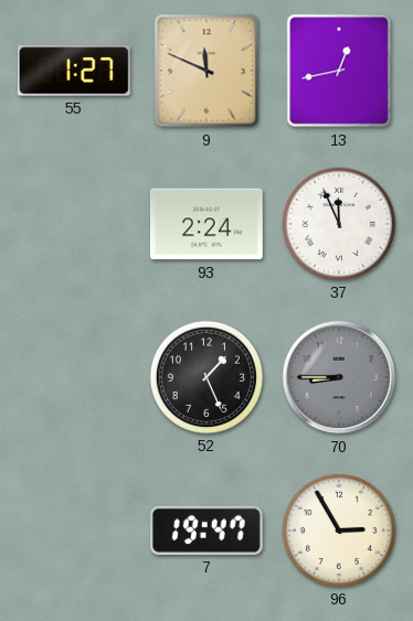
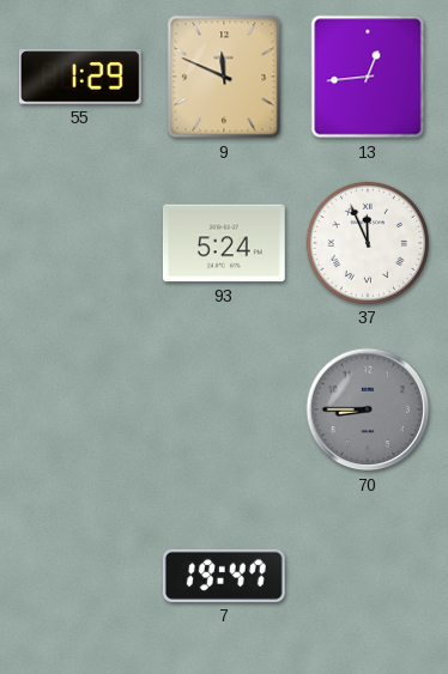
55: 1:27 -> 1:29 (80, 77)
13: 12:43 -> 12:44 (368, 77)
93: 2:24 -> 5:24 (224, 243)
52: 1:26 -> none (206, 377)
96: 2:55 -> none (339, 531)
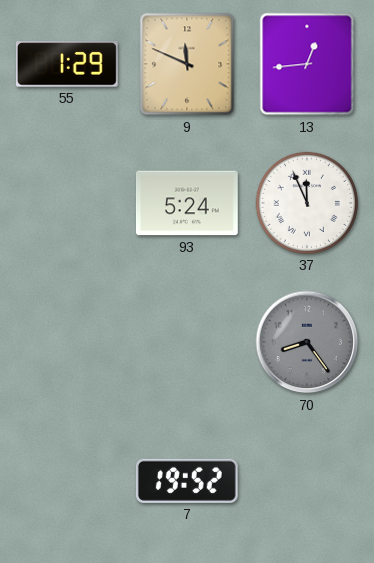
70: 8:45 -> 8:24 (307, 342)
7: 19:47 -> 19:52 (187, 481)
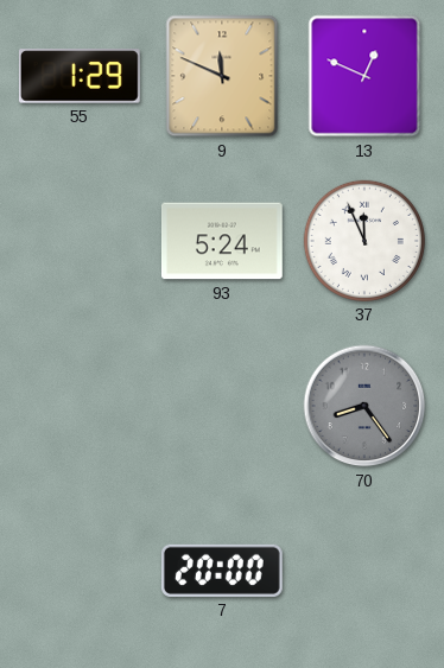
13: 12:44 -> 12:49 (364, 76)
7: 19:52 -> 20:00 (222, 571)
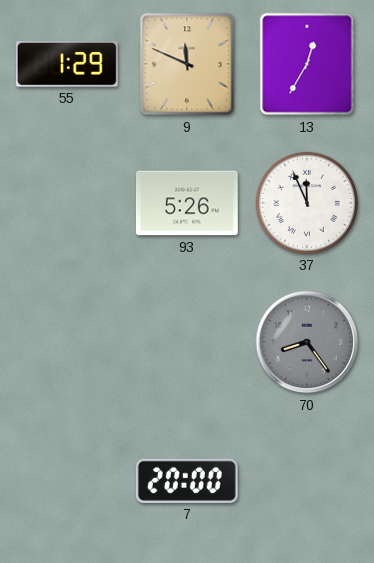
13: 12:49 -> 12:35 (307, 64)
93: 5:24 -> 5:26 (187, 203)
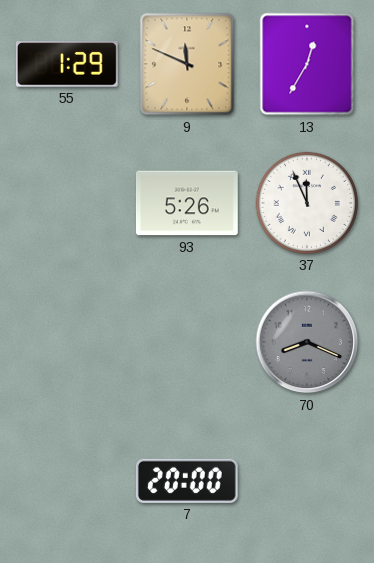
70: 8:24 -> 8:19 (307, 342)
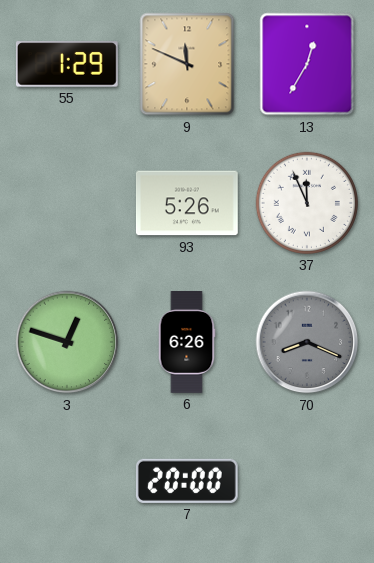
3: none -> 12:48 (67, 342)
6: none -> 6:26 (187, 343)
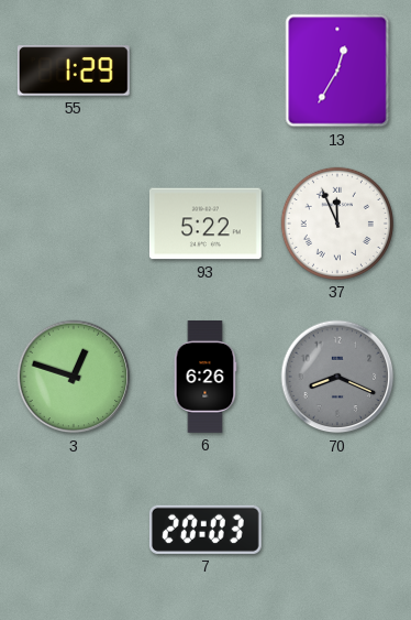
9: 11:49 -> none (187, 64)
93: 5:26 -> 5:22 (205, 224)
7: 20:00 -> 20:03 (205, 530)
